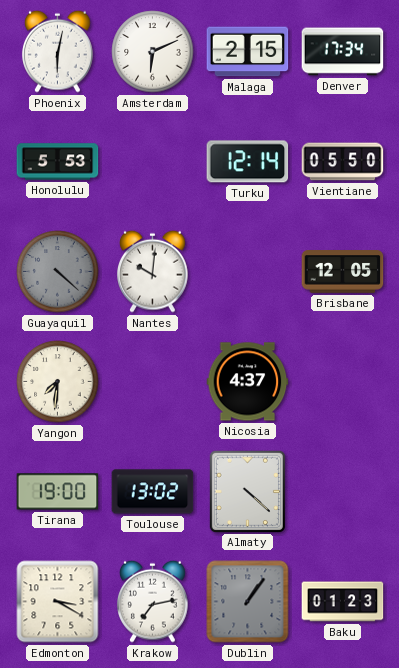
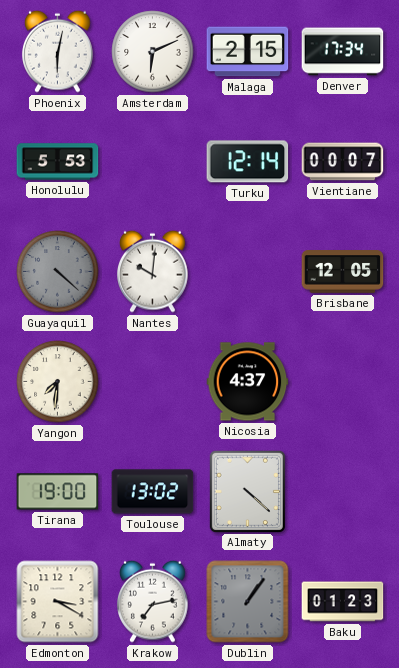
Vientiane: 05:50 -> 00:07 (343, 162)
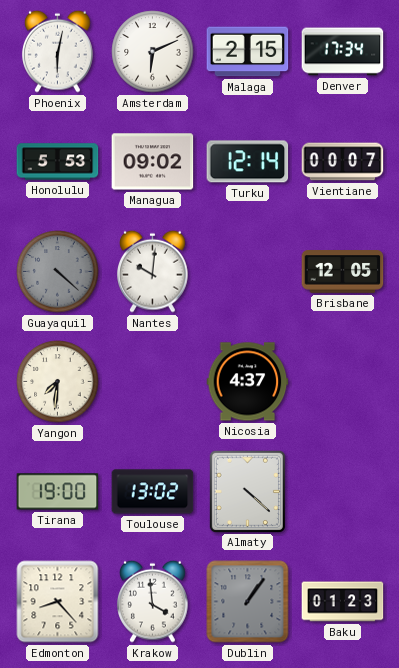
Managua: none -> 09:02 (153, 162)
Edmonton: 3:20 -> 8:23 (58, 602)
Krakow: 7:13 -> 3:59 (153, 601)
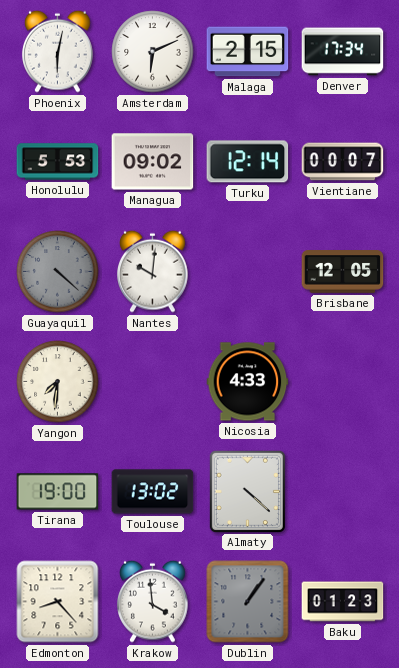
Nicosia: 4:37 -> 4:33 (248, 382)
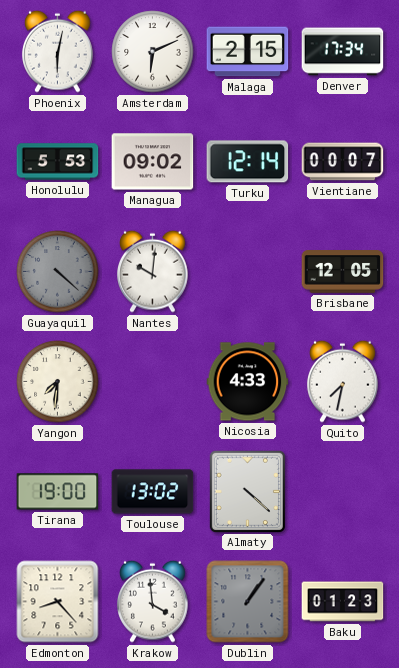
Quito: none -> 7:32 (343, 381)
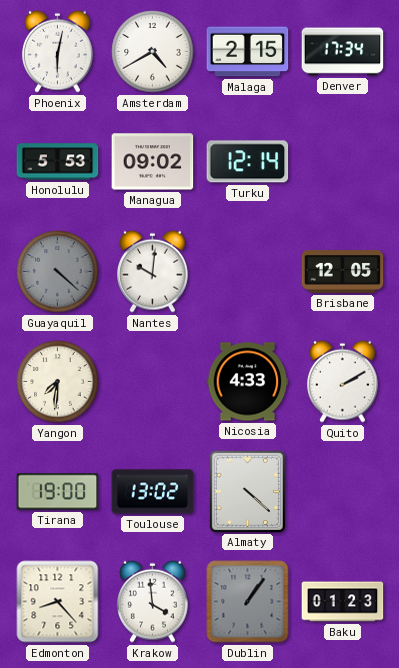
Amsterdam: 6:11 -> 4:40 (153, 52)
Vientiane: 00:07 -> none (343, 162)
Quito: 7:32 -> 2:10 (343, 381)
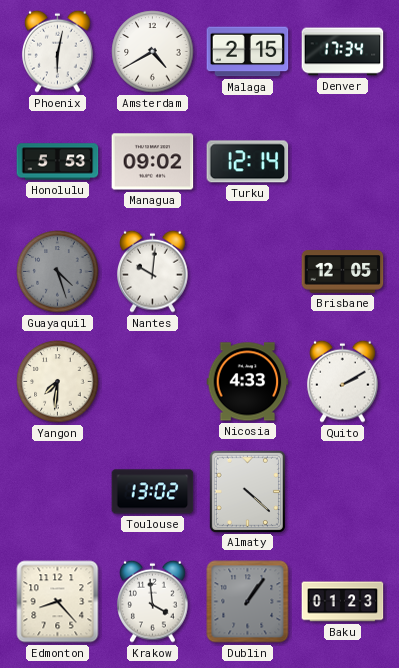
Guayaquil: 4:22 -> 4:27 (58, 272)
Tirana: 19:00 -> none (58, 492)
